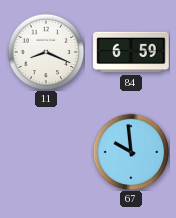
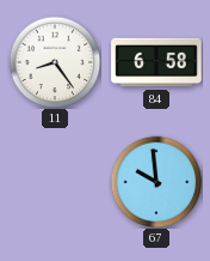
11: 8:19 -> 8:24 (55, 62)
84: 6:59 -> 6:58 (156, 62)
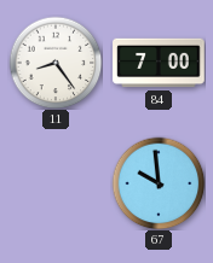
84: 6:58 -> 7:00 (159, 63)
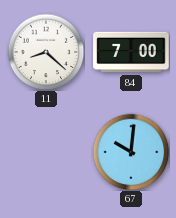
11: 8:24 -> 8:22 (46, 52)
67: 9:59 -> 10:01 (131, 152)
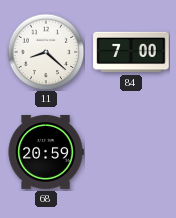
68: none -> 20:59 (46, 152)
67: 10:01 -> none (131, 152)
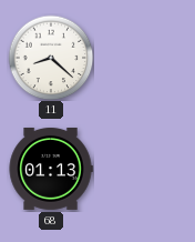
84: 7:00 -> none (131, 52)
68: 20:59 -> 01:13 (51, 169)
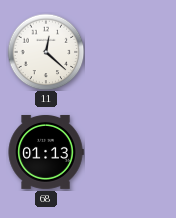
11: 8:22 -> 12:22 (46, 52)
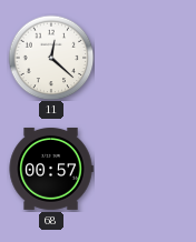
68: 01:13 -> 00:57 (51, 169)
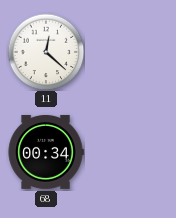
68: 00:57 -> 00:34 (46, 152)
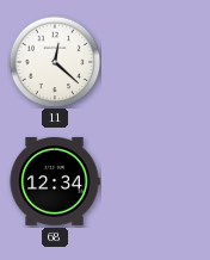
68: 00:34 -> 12:34 (55, 181)
